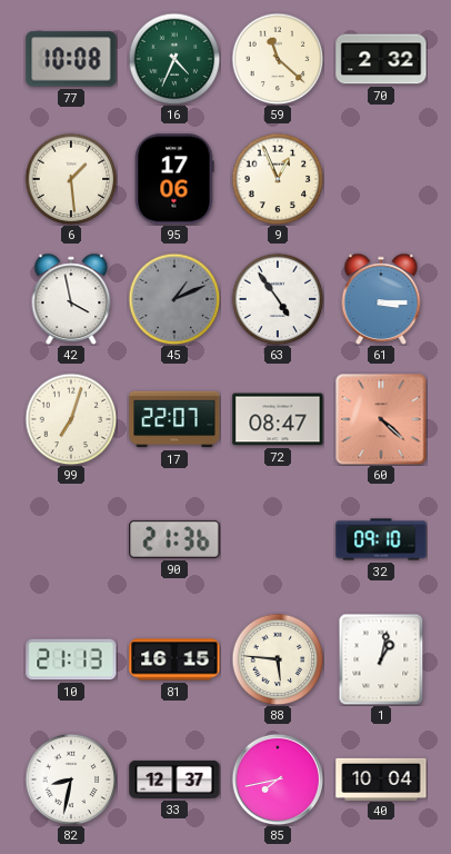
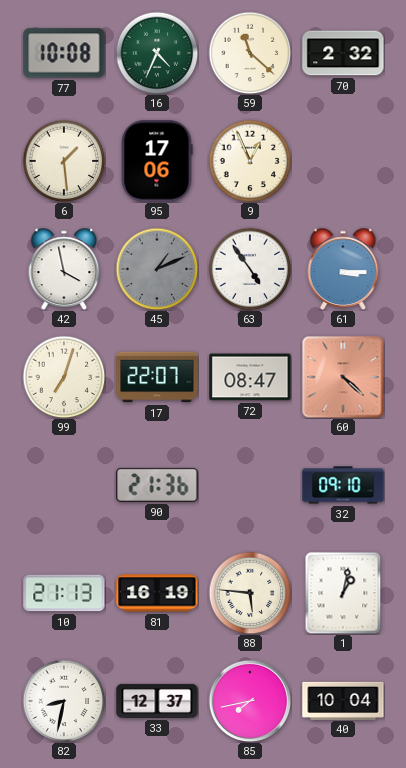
81: 16:15 -> 16:19 (157, 593)
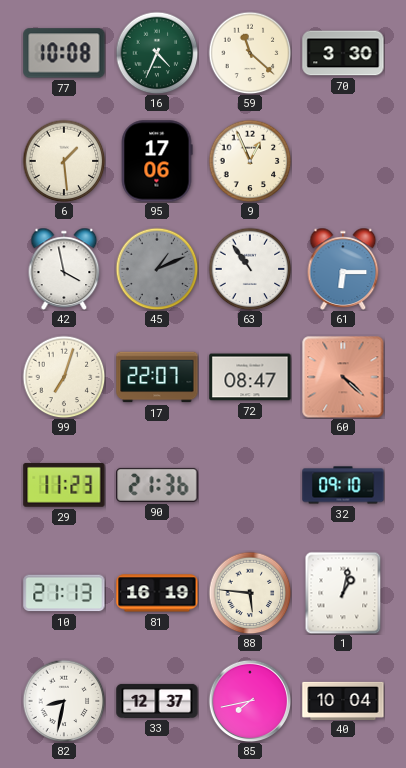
70: 2:32 -> 3:30 (343, 53)
63: 4:54 -> 10:54 (250, 269)
61: 3:15 -> 6:15 (343, 269)
29: none -> 11:23 (64, 485)
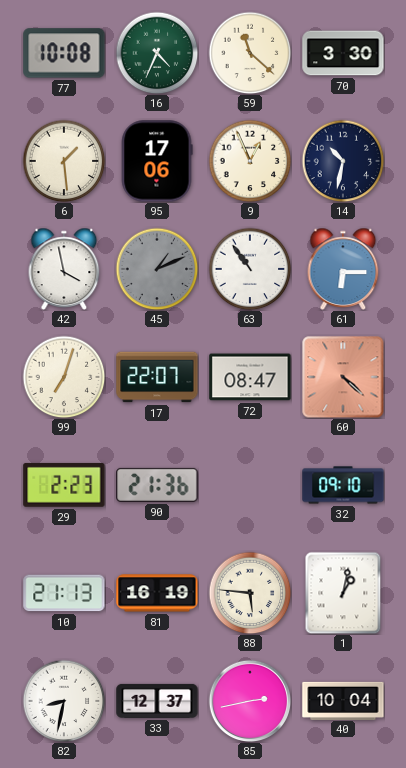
14: none -> 10:32 (343, 161)
29: 11:23 -> 2:23 (64, 485)
85: 7:43 -> 2:43 (250, 701)
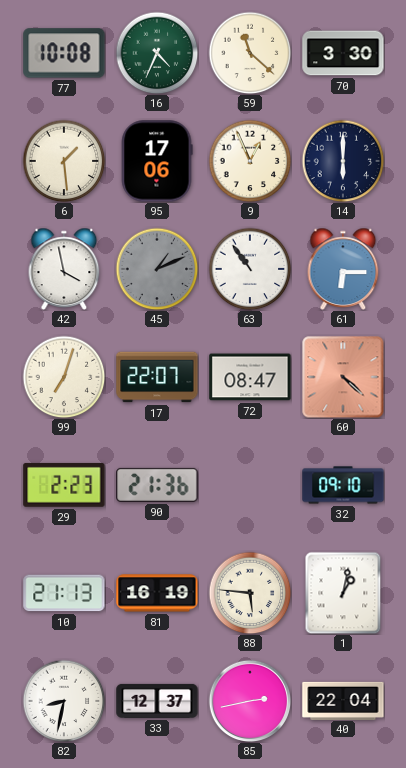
14: 10:32 -> 6:00 (343, 161)
40: 10:04 -> 22:04 (343, 700)
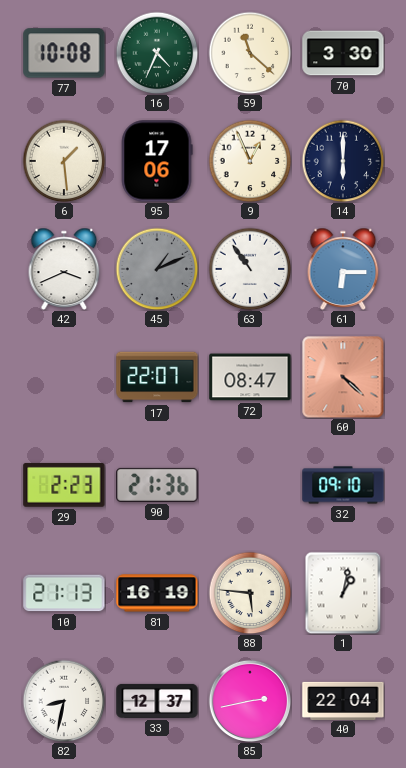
42: 3:58 -> 3:41 (64, 269)
99: 7:03 -> none (64, 377)
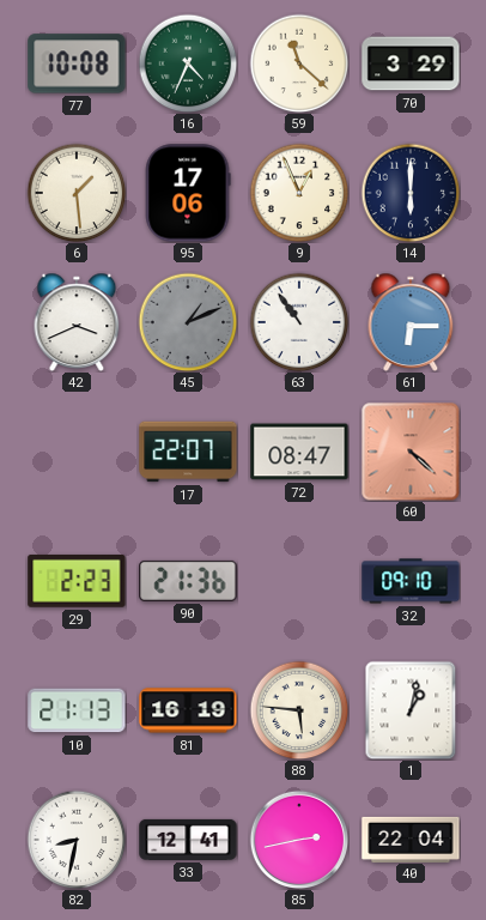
70: 3:30 -> 3:29 (411, 63)
33: 12:37 -> 12:41 (188, 840)
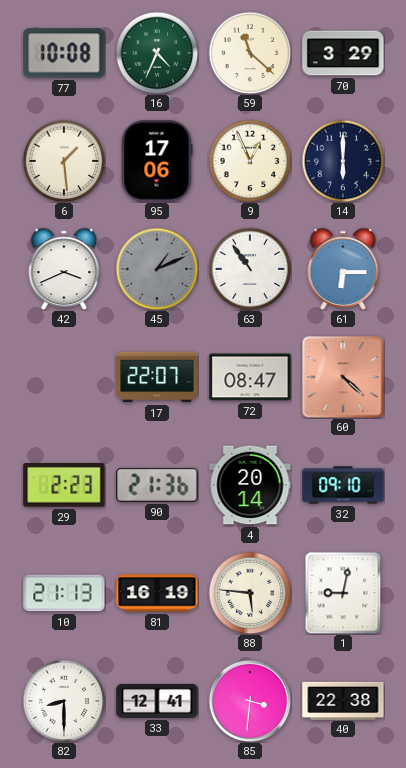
4: none -> 20:14 (250, 485)
1: 1:02 -> 9:02 (343, 593)
82: 8:32 -> 8:30 (64, 701)
85: 2:43 -> 3:31 (250, 701)
40: 22:04 -> 22:38 (343, 700)
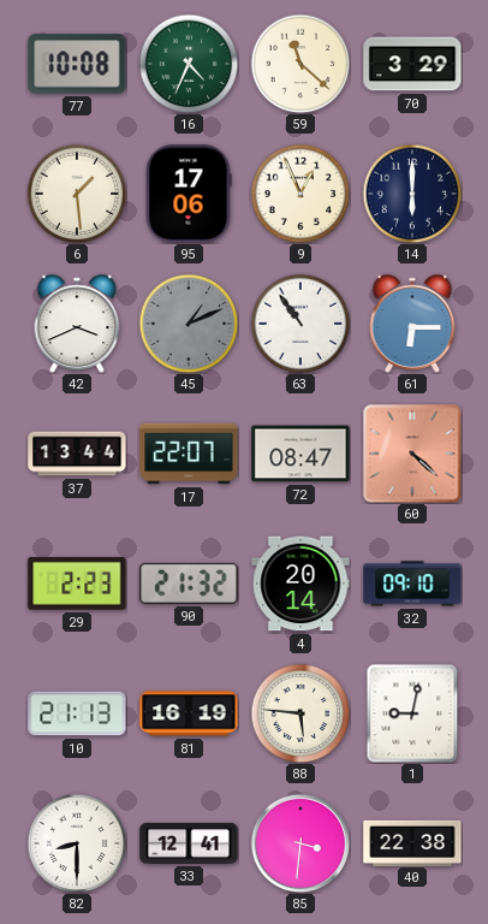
37: none -> 13:44 (77, 454)
90: 21:36 -> 21:32 (189, 584)
